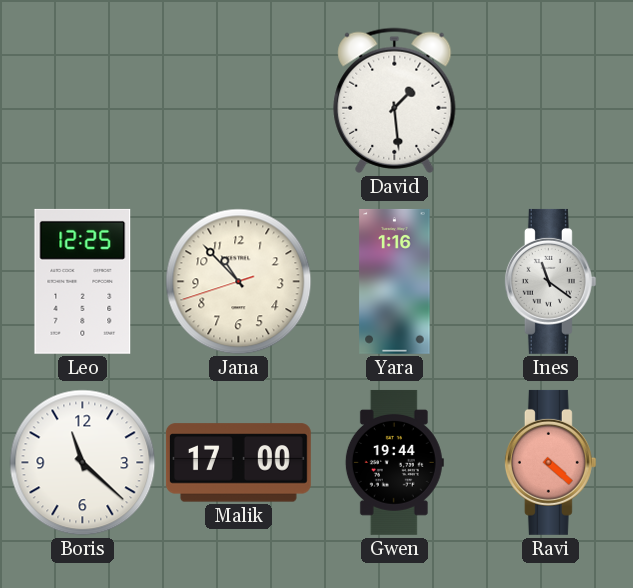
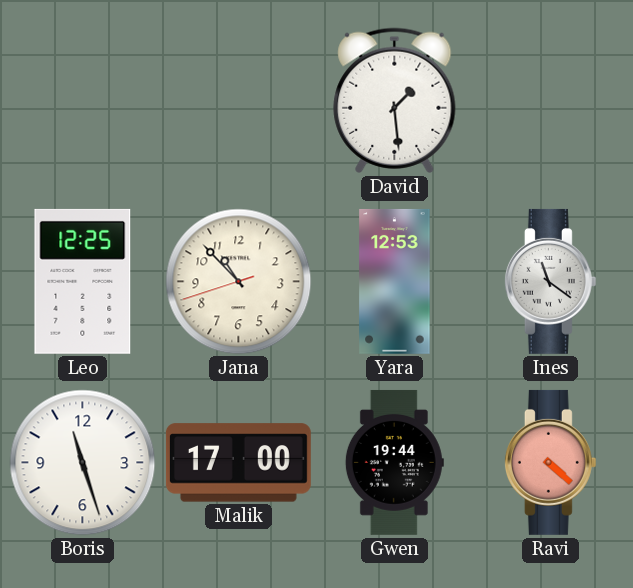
Yara: 1:16 -> 12:53 (395, 281)
Boris: 11:22 -> 11:27 (83, 463)
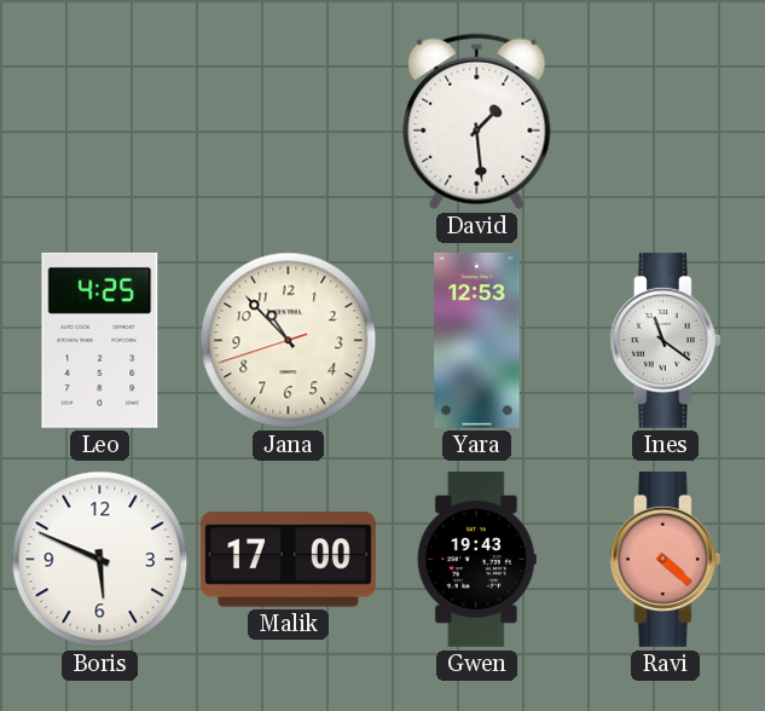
Leo: 12:25 -> 4:25 (100, 340)
Boris: 11:27 -> 5:49 (100, 560)
Gwen: 19:44 -> 19:43 (476, 559)
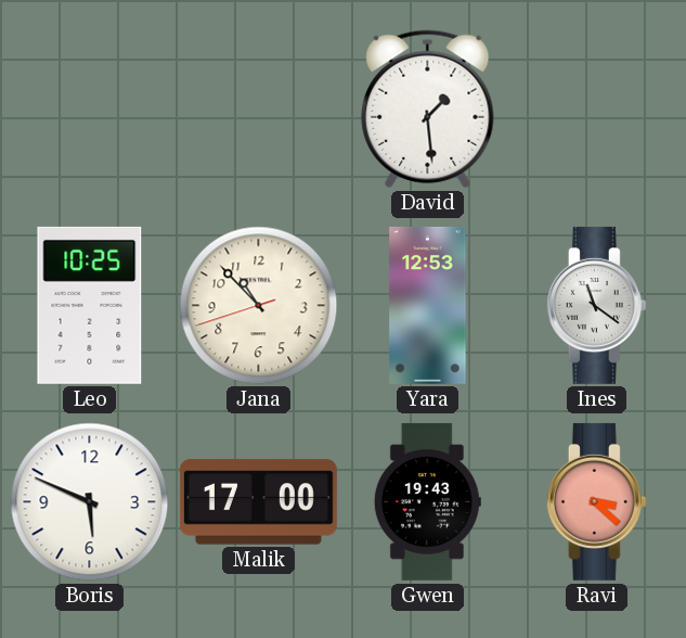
Leo: 4:25 -> 10:25 (90, 305)
Ravi: 4:22 -> 3:22 (596, 501)
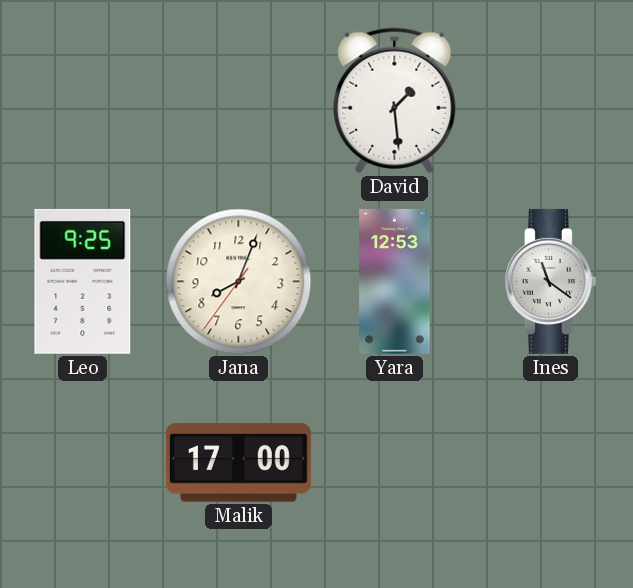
Leo: 10:25 -> 9:25 (83, 281)
Jana: 10:52 -> 8:03 (239, 282)
Boris: 5:49 -> none (90, 502)
Gwen: 19:43 -> none (427, 501)
Ravi: 3:22 -> none (596, 501)
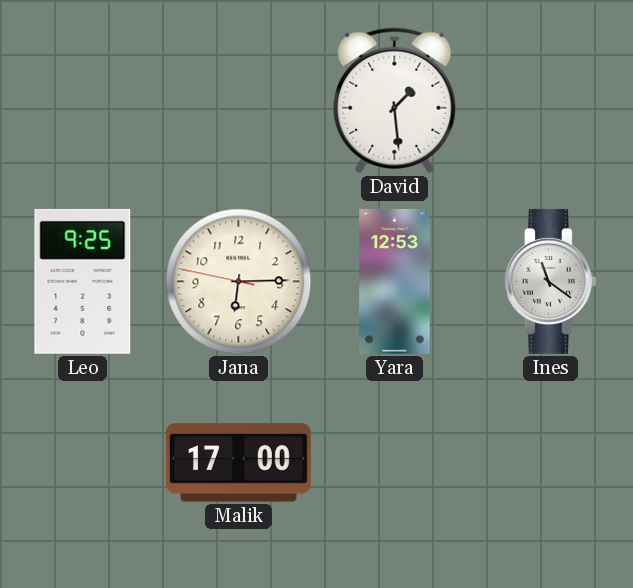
Jana: 8:03 -> 6:14 (239, 282)
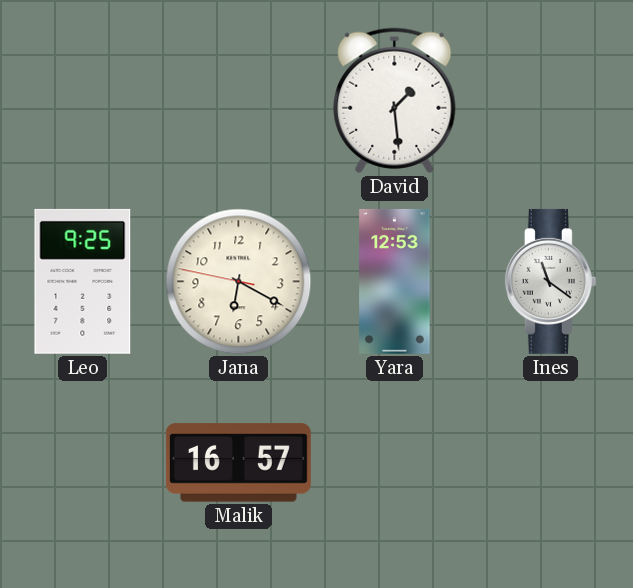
Jana: 6:14 -> 6:19 (239, 282)
Malik: 17:00 -> 16:57 (238, 463)
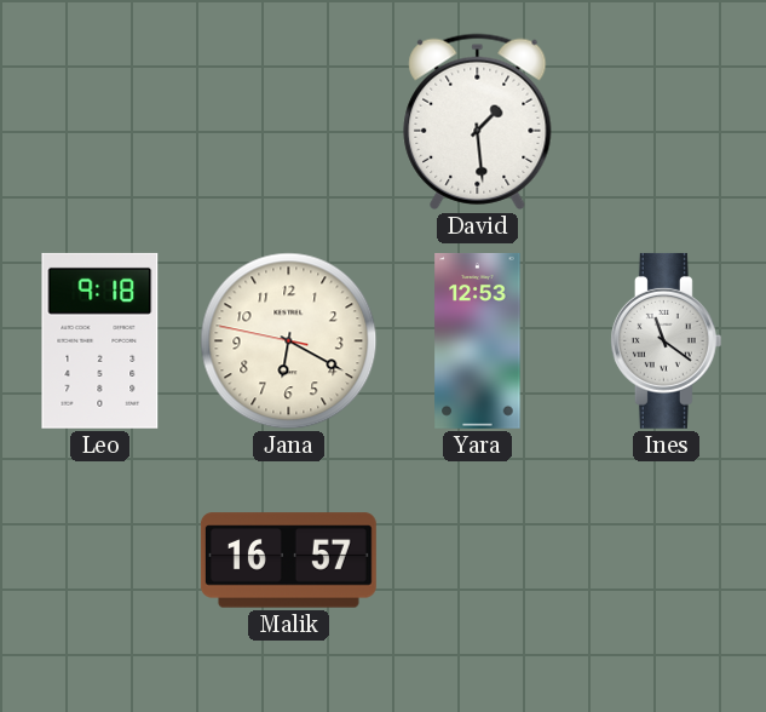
Leo: 9:25 -> 9:18 (100, 340)
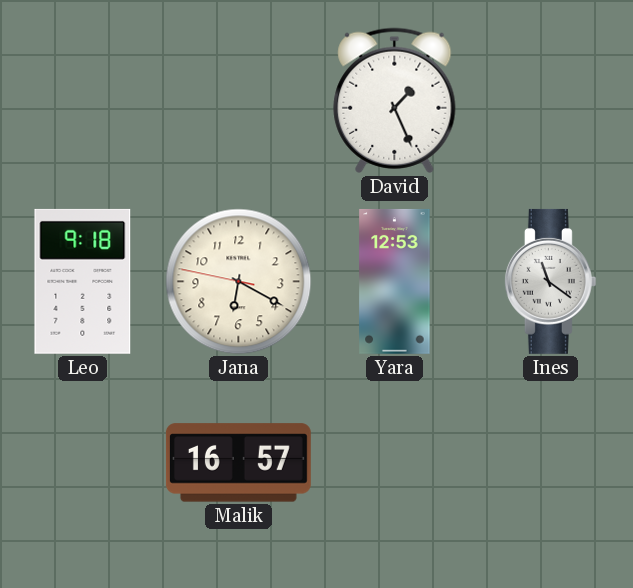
David: 1:29 -> 1:26 (395, 100)
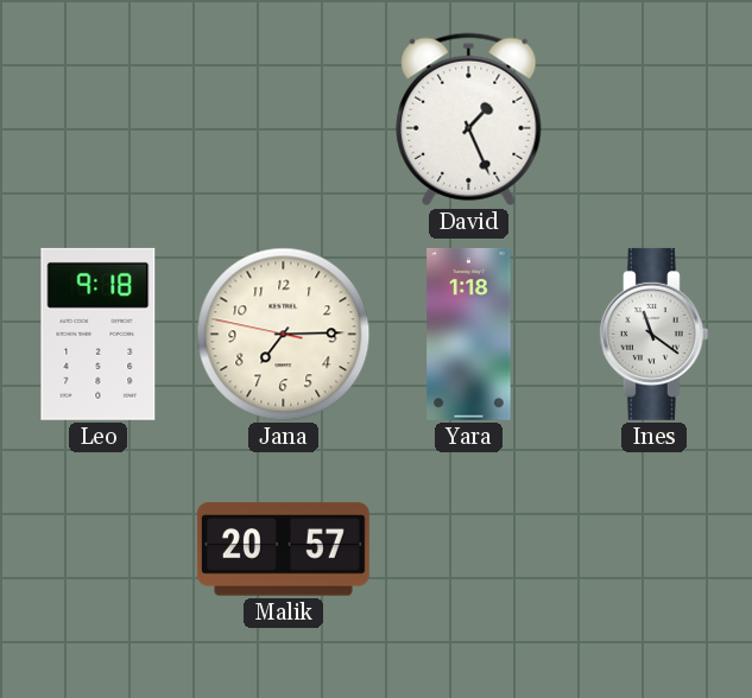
Jana: 6:19 -> 7:14 (284, 335)
Yara: 12:53 -> 1:18 (469, 334)
Malik: 16:57 -> 20:57 (283, 550)
